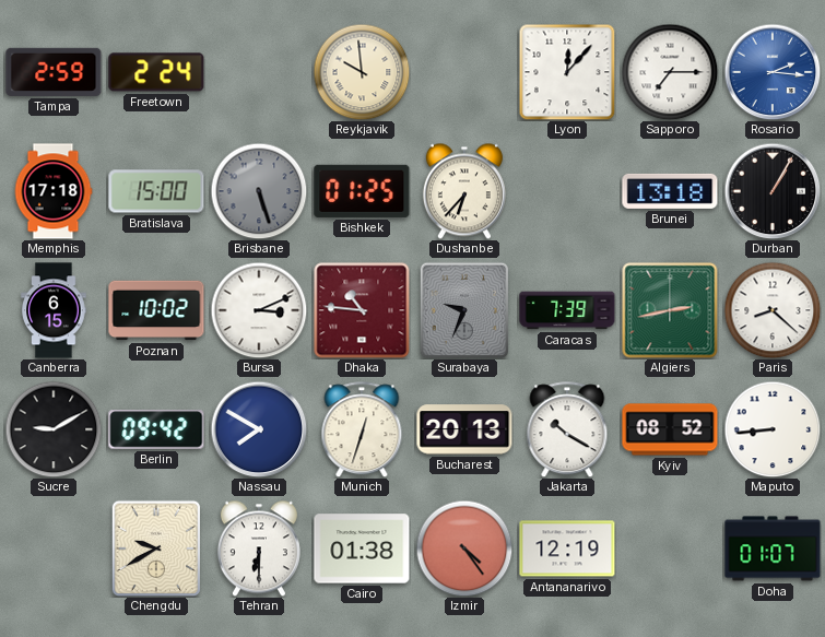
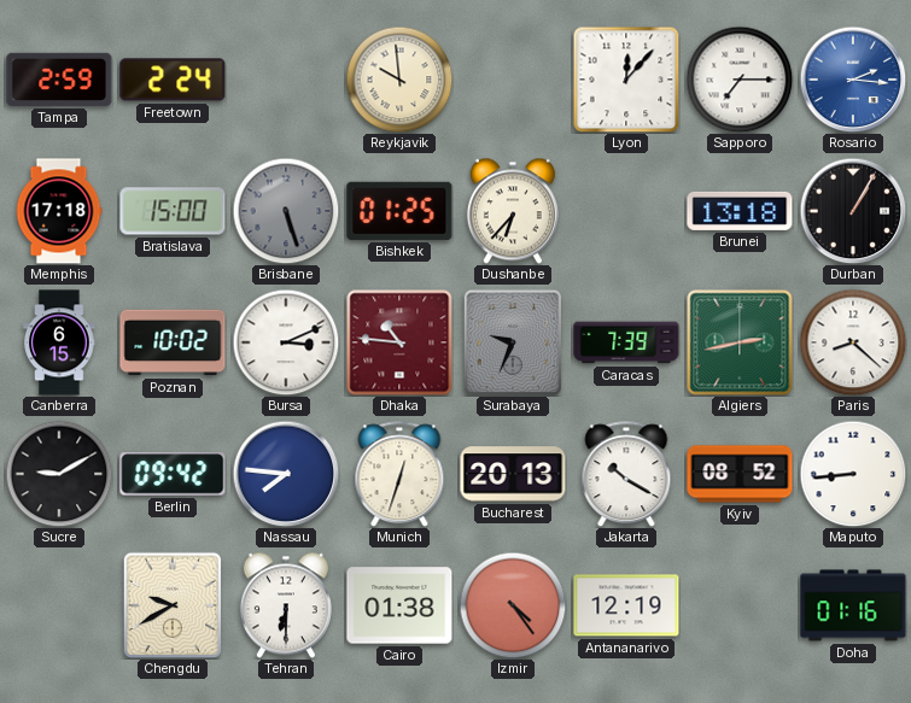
Nassau: 7:50 -> 7:46 (286, 474)
Doha: 01:07 -> 01:16 (853, 605)
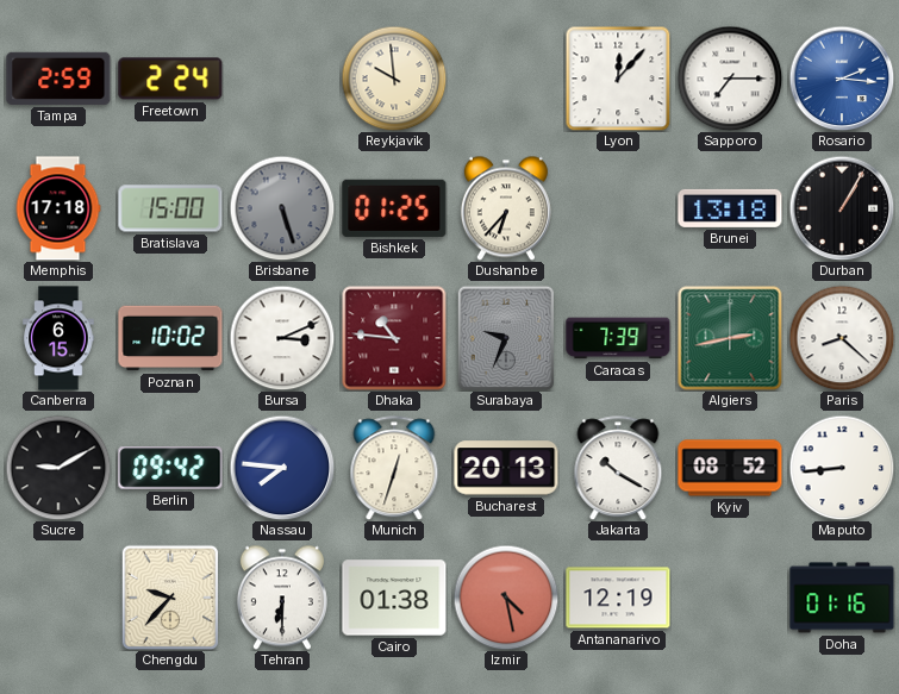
Chengdu: 9:40 -> 9:37 (170, 598)
Izmir: 4:24 -> 4:28 (506, 598)
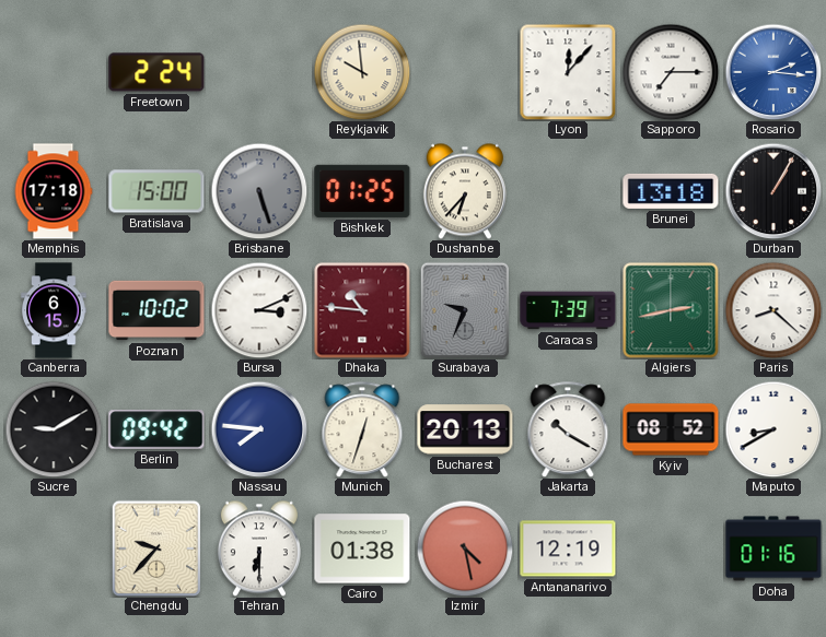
Tampa: 2:59 -> none (58, 79)
Maputo: 8:44 -> 8:40 (773, 429)
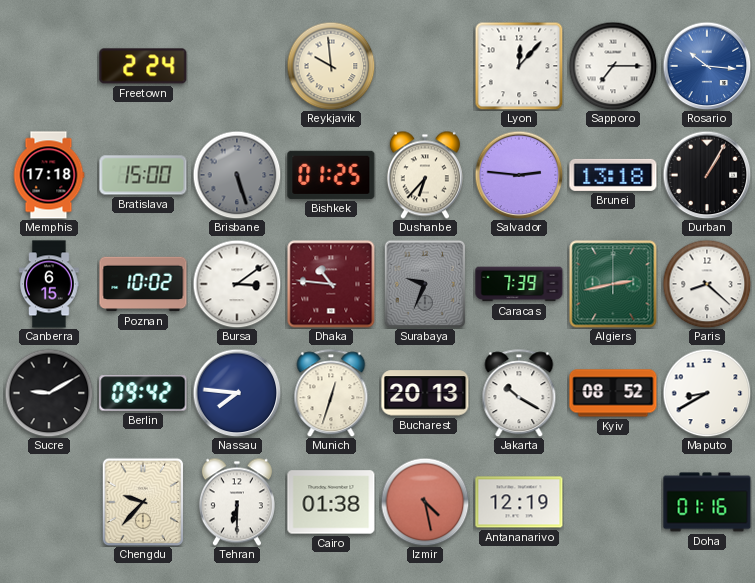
Rosario: 2:16 -> 10:16 (707, 66)
Salvador: none -> 2:46 (519, 175)
Bursa: 3:11 -> 3:09 (237, 284)
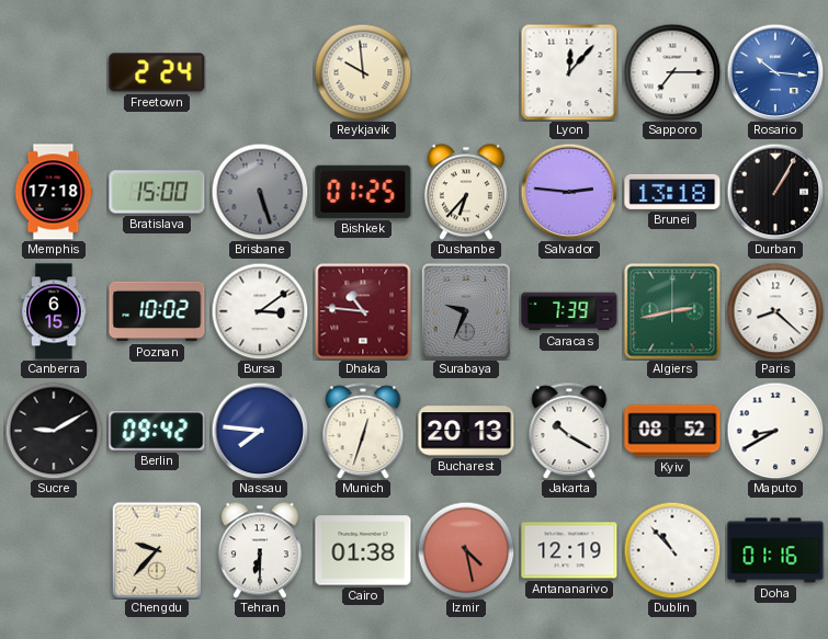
Dublin: none -> 10:53 (672, 550)
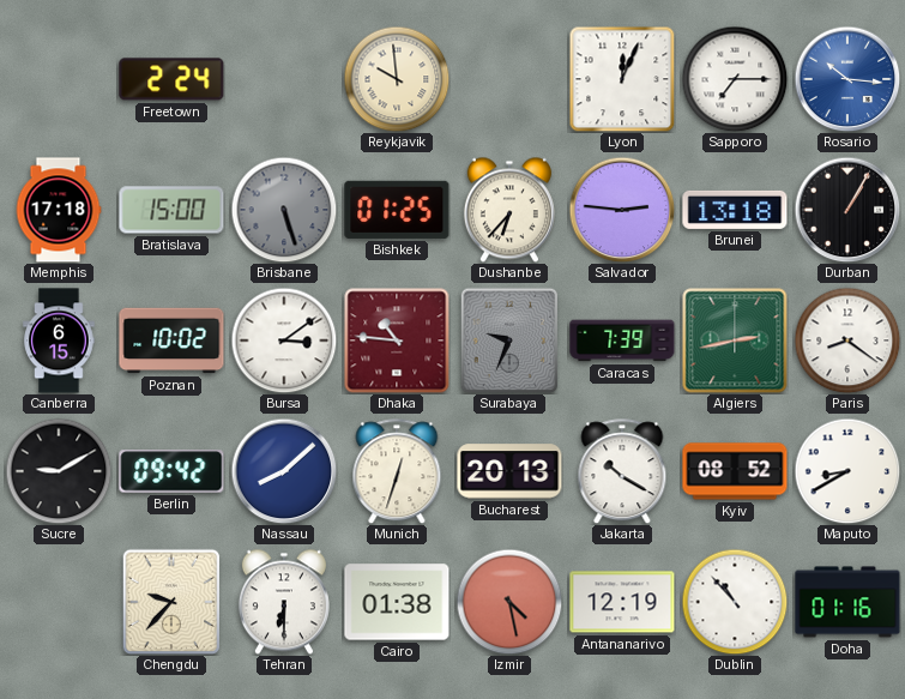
Lyon: 12:07 -> 12:04 (622, 79)
Paris: 8:22 -> 8:21 (847, 341)
Nassau: 7:46 -> 8:08 (284, 471)
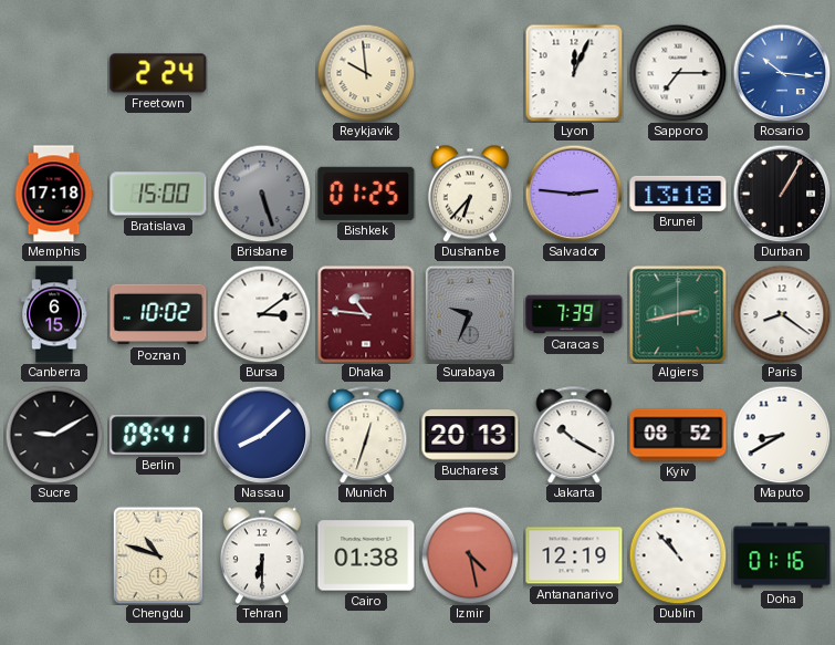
Berlin: 09:42 -> 09:41 (158, 435)
Chengdu: 9:37 -> 10:48 (158, 555)
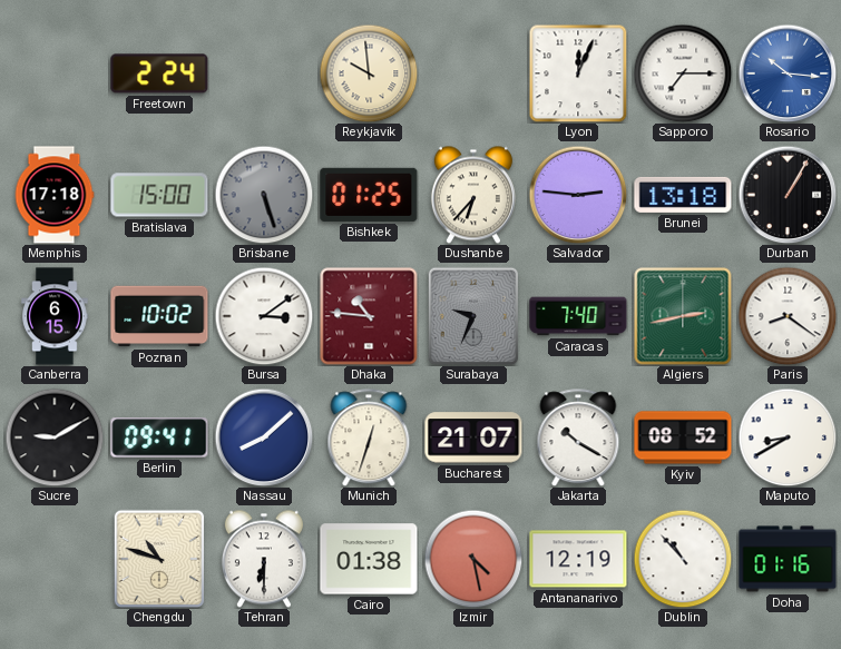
Caracas: 7:39 -> 7:40 (578, 316)
Bucharest: 20:13 -> 21:07 (473, 437)
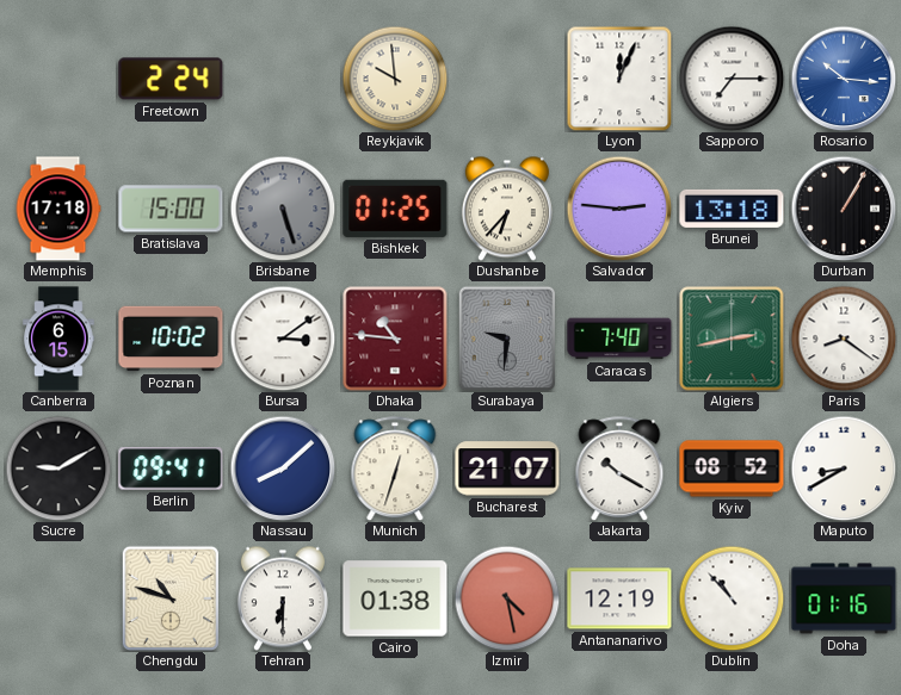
Surabaya: 9:34 -> 9:31 (507, 339)
